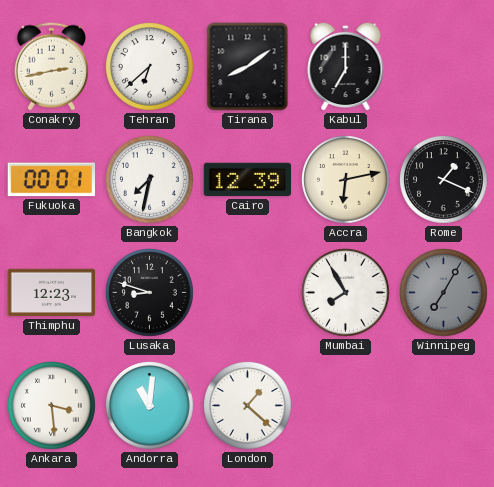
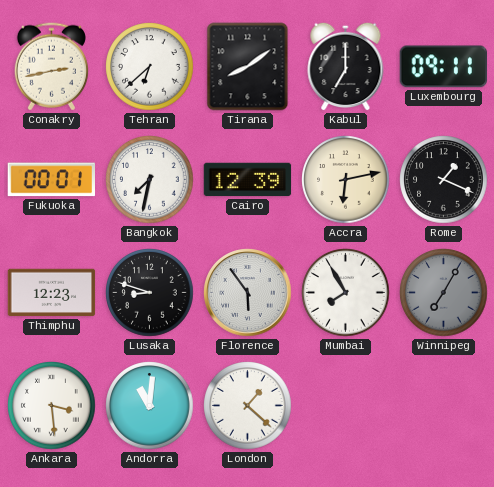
Luxembourg: none -> 09:11 (443, 67)
Florence: none -> 5:54 (248, 293)
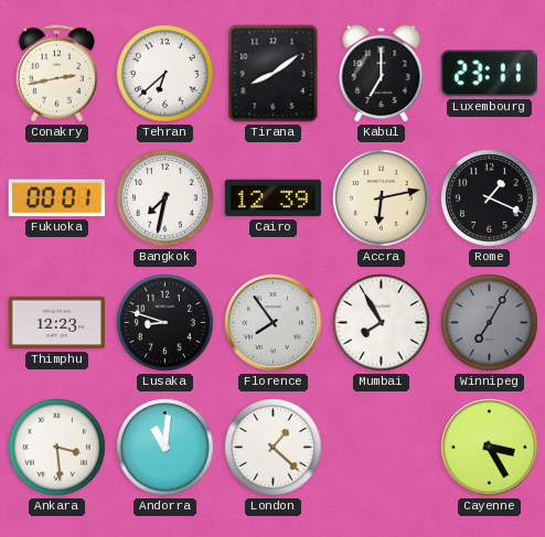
Luxembourg: 09:11 -> 23:11 (489, 74)
Florence: 5:54 -> 7:54 (274, 323)
Cayenne: none -> 3:25 (490, 448)
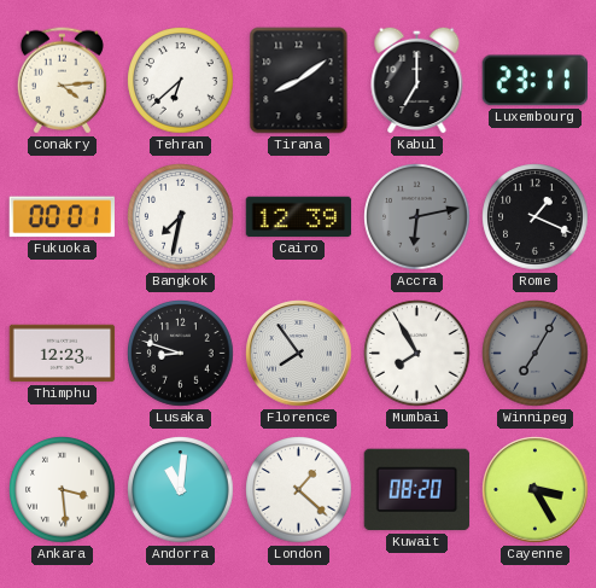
Conakry: 2:43 -> 4:14 (62, 81)
Accra dial: cream -> grey (417, 217)
Kuwait: none -> 08:20 (417, 490)
